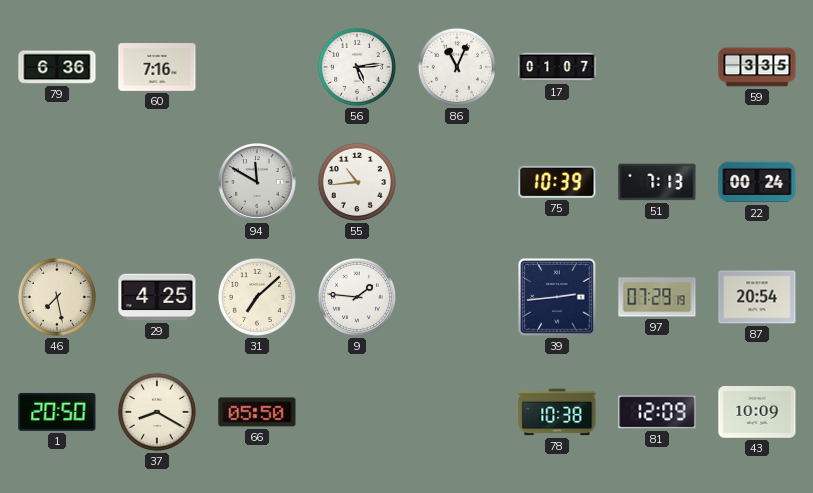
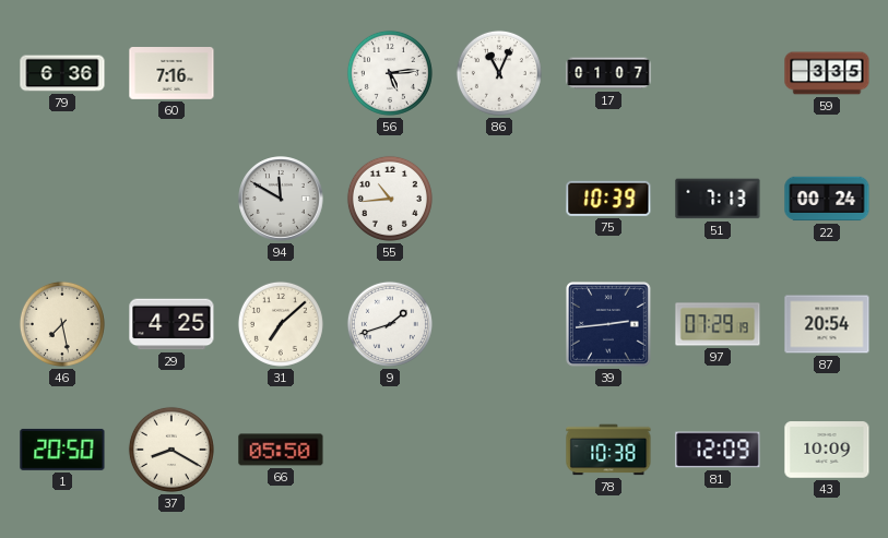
9: 1:46 -> 1:42 (390, 324)
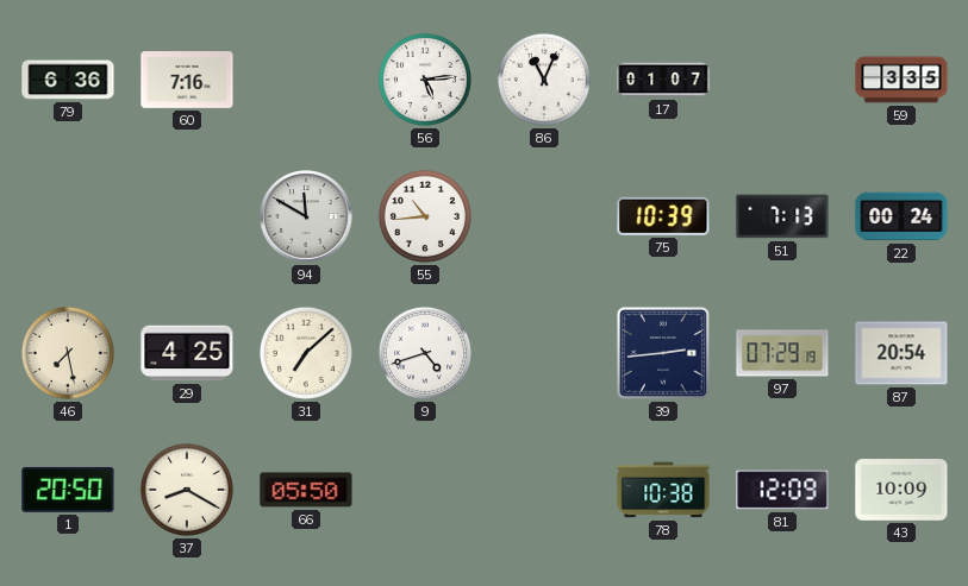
9: 1:42 -> 4:42 (425, 353)
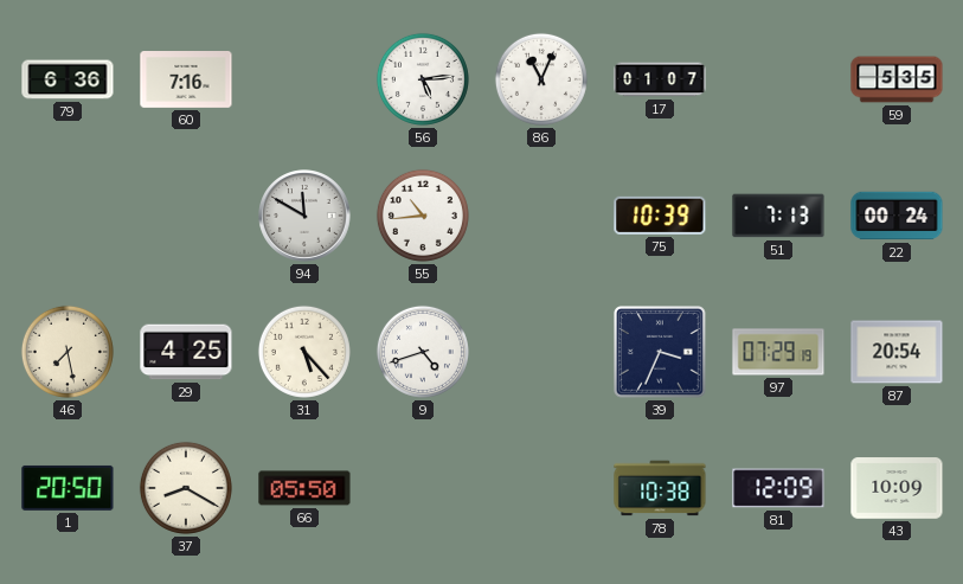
59: 3:35 -> 5:35 (897, 79)
31: 7:08 -> 5:23 (304, 352)
39: 2:44 -> 3:34 (661, 353)
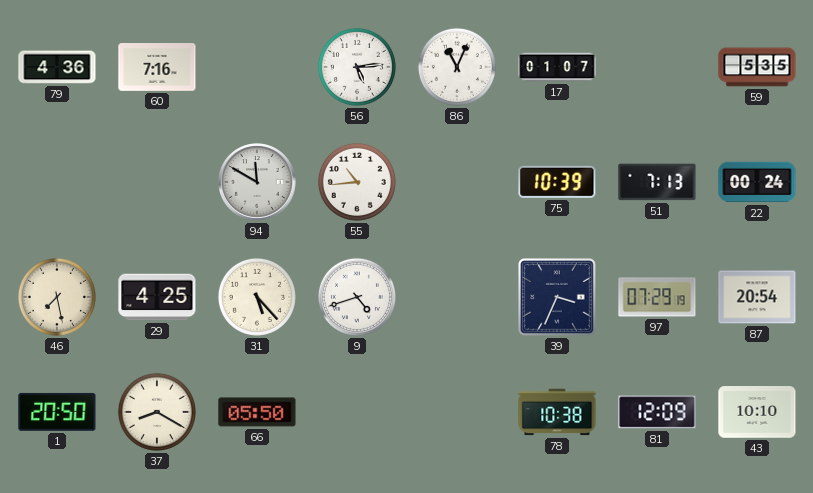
79: 6:36 -> 4:36 (57, 67)
43: 10:09 -> 10:10 (757, 412)
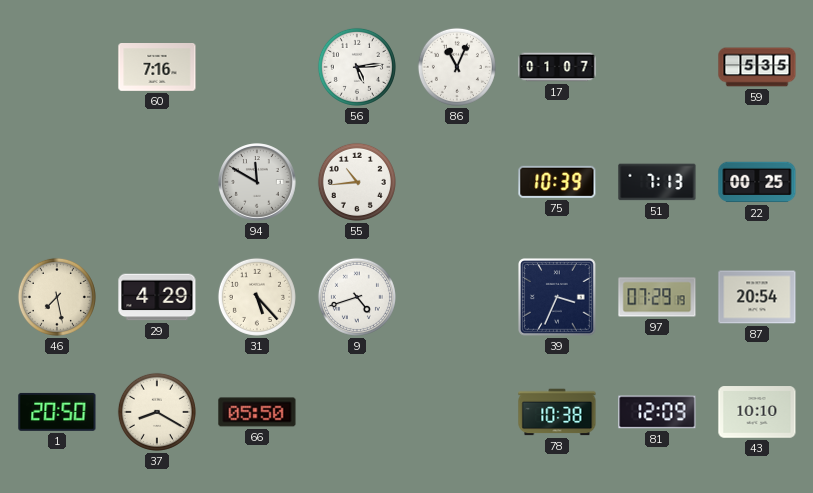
79: 4:36 -> none (57, 67)
22: 00:24 -> 00:25 (757, 182)
29: 4:25 -> 4:29 (157, 297)
